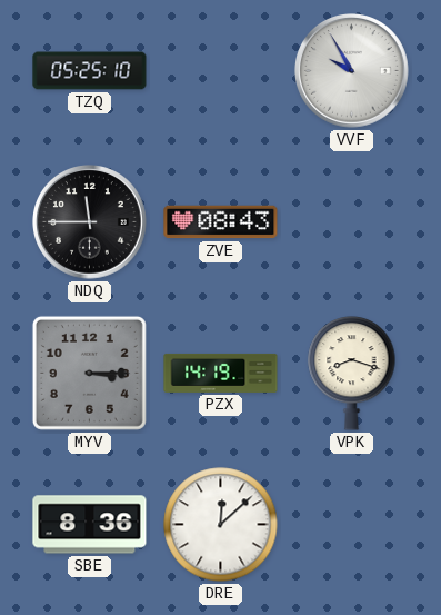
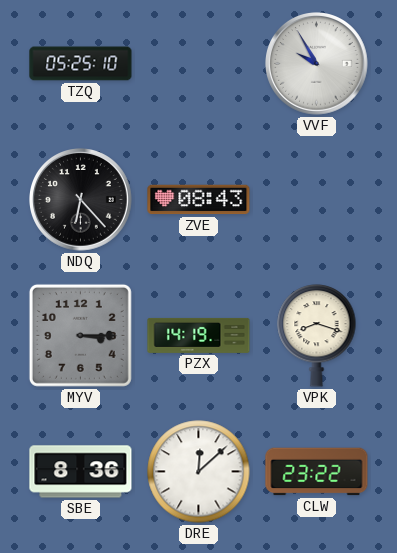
NDQ: 11:45 -> 6:23 (81, 200)
CLW: none -> 23:22 (317, 472)
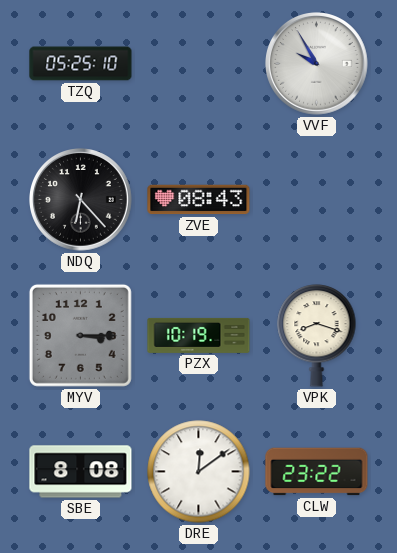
PZX: 14:19 -> 10:19 (199, 335)
SBE: 8:36 -> 8:08 (81, 472)
DRE: 12:08 -> 12:09 (199, 472)
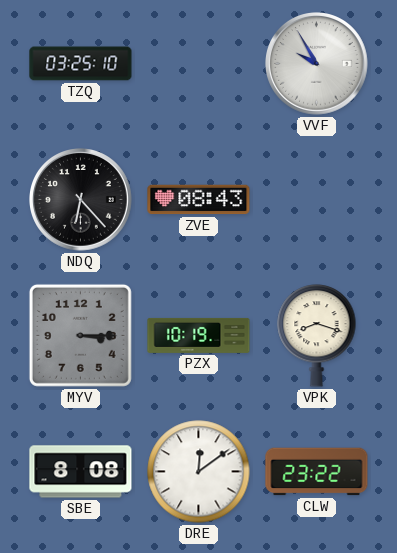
TZQ: 05:25 -> 03:25 (81, 64)
